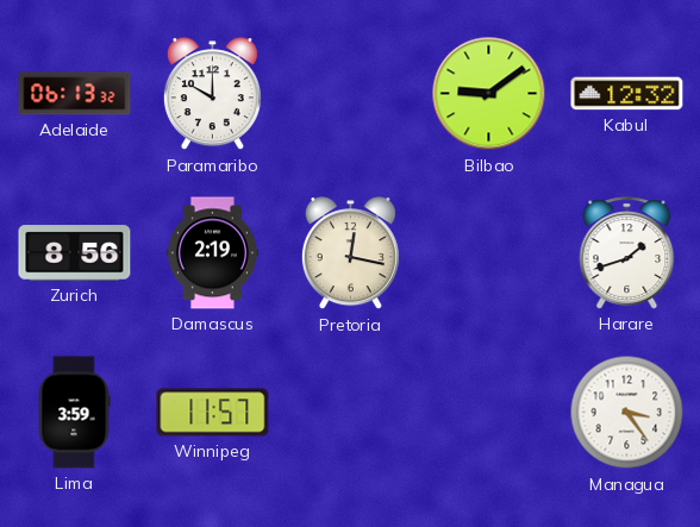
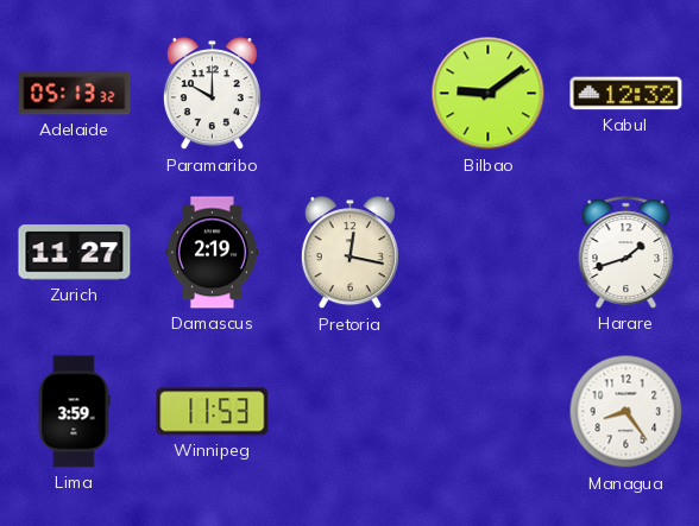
Adelaide: 06:13 -> 05:13 (75, 94)
Zurich: 8:56 -> 11:27 (75, 253)
Winnipeg: 11:57 -> 11:53 (213, 412)
Managua: 3:24 -> 8:24 (626, 412)
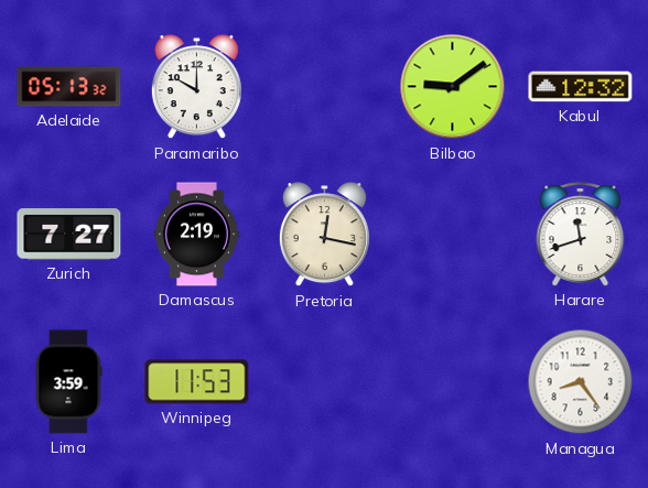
Zurich: 11:27 -> 7:27 (69, 235)
Harare: 1:42 -> 11:42 (581, 235)
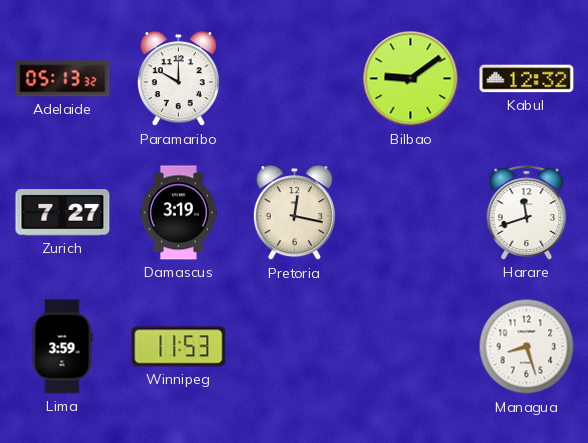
Damascus: 2:19 -> 3:19 (178, 213)
Managua: 8:24 -> 8:27 (527, 347)
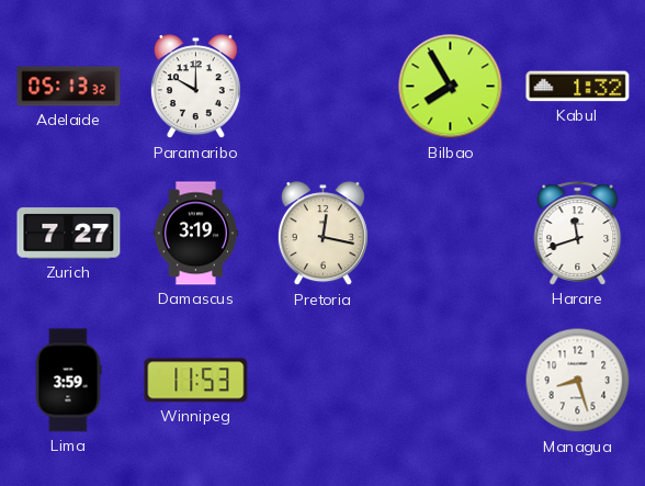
Bilbao: 9:09 -> 7:55 (451, 87)
Kabul: 12:32 -> 1:32 (578, 87)
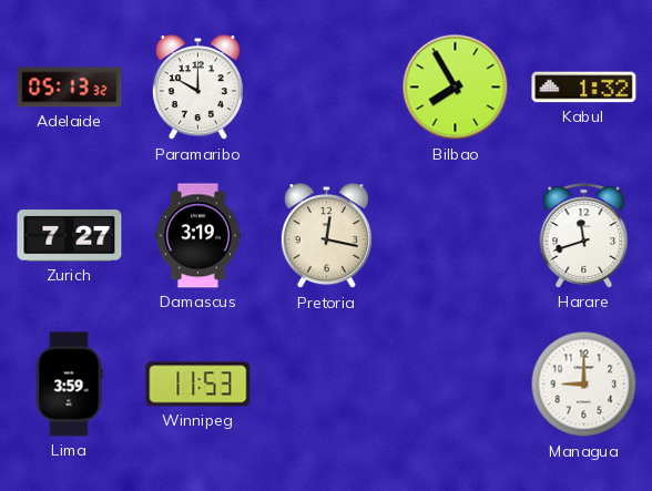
Managua: 8:27 -> 9:00 (584, 385)
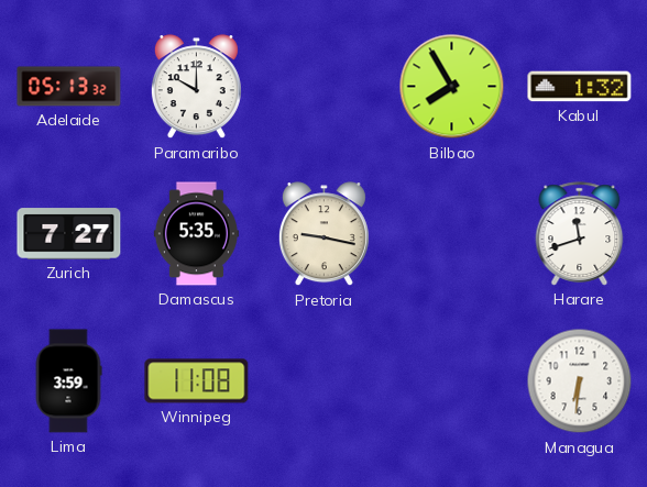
Damascus: 3:19 -> 5:35 (196, 234)
Pretoria: 12:17 -> 9:17 (323, 234)
Winnipeg: 11:53 -> 11:08 (197, 381)
Managua: 9:00 -> 6:31 (580, 381)
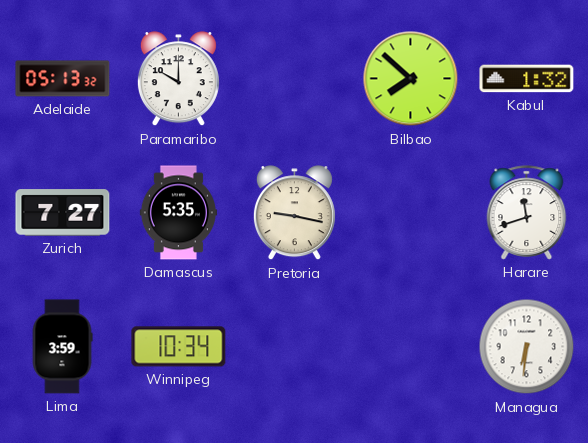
Bilbao: 7:55 -> 7:52 (411, 79)
Winnipeg: 11:08 -> 10:34 (179, 347)
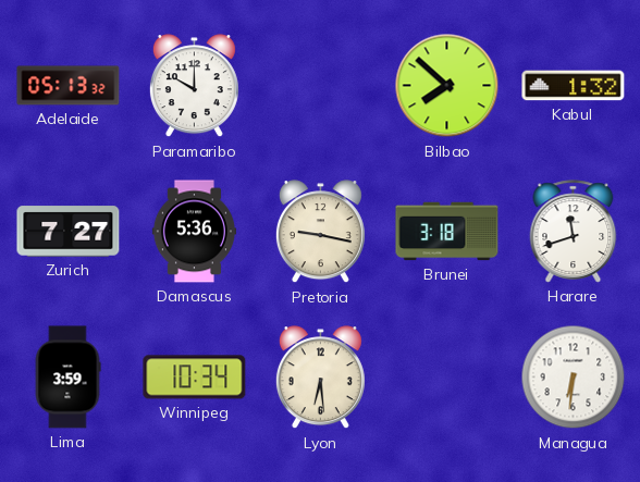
Damascus: 5:35 -> 5:36 (194, 232)
Brunei: none -> 3:18 (447, 232)
Lyon: none -> 6:29 (320, 378)
